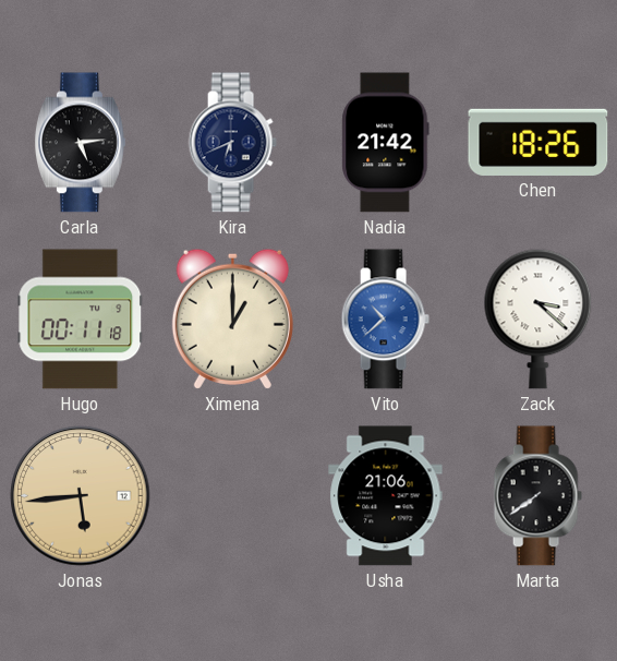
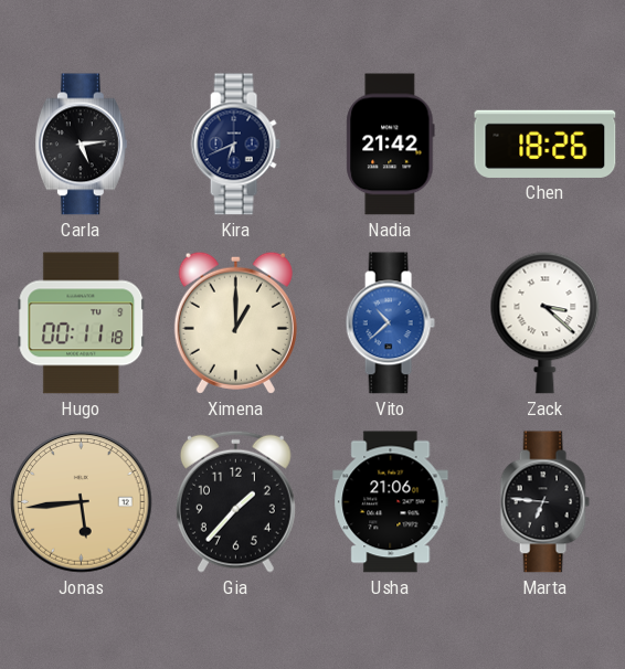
Gia: none -> 1:37 (235, 501)
Marta: 7:39 -> 6:46 (544, 502)
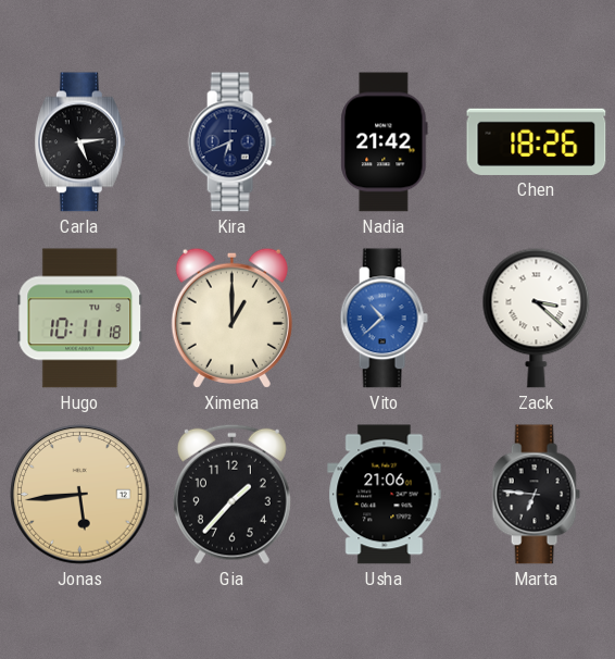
Hugo: 00:11 -> 10:11 (80, 319)
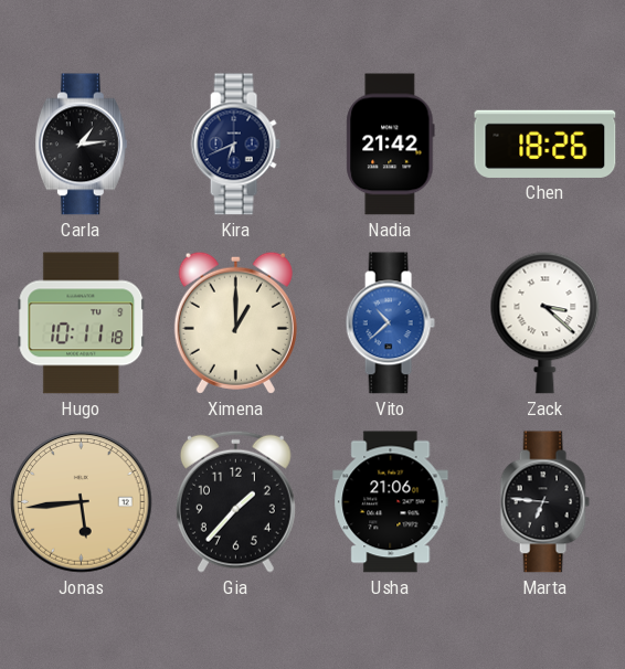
Carla: 5:14 -> 1:14 (81, 145)
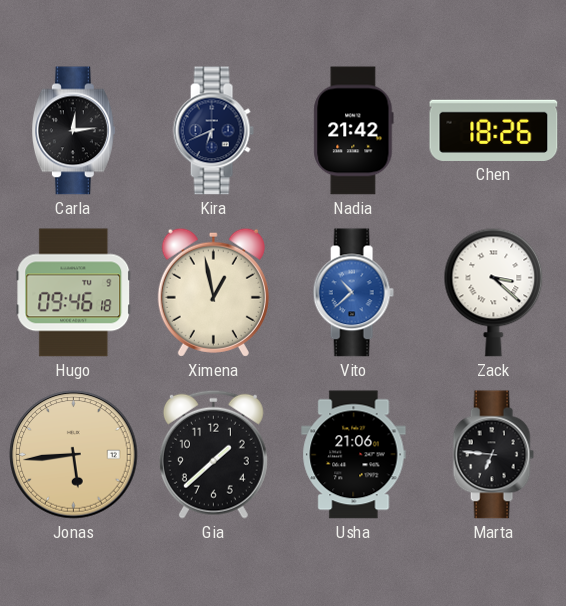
Carla: 1:14 -> 12:14 (73, 131)
Hugo: 10:11 -> 09:46 (74, 293)
Ximena: 1:00 -> 12:58 (213, 292)
Gia: 1:37 -> 1:38 (213, 454)
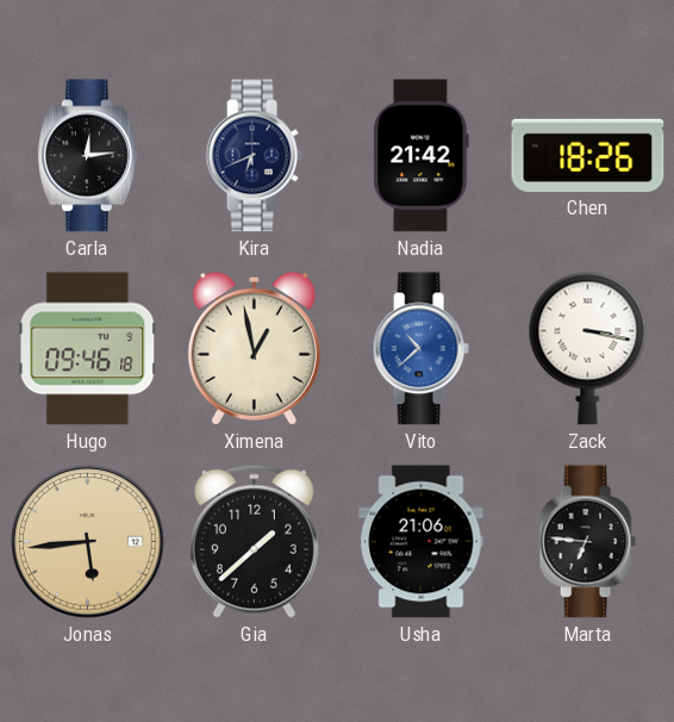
Zack: 3:22 -> 3:17 (588, 348)
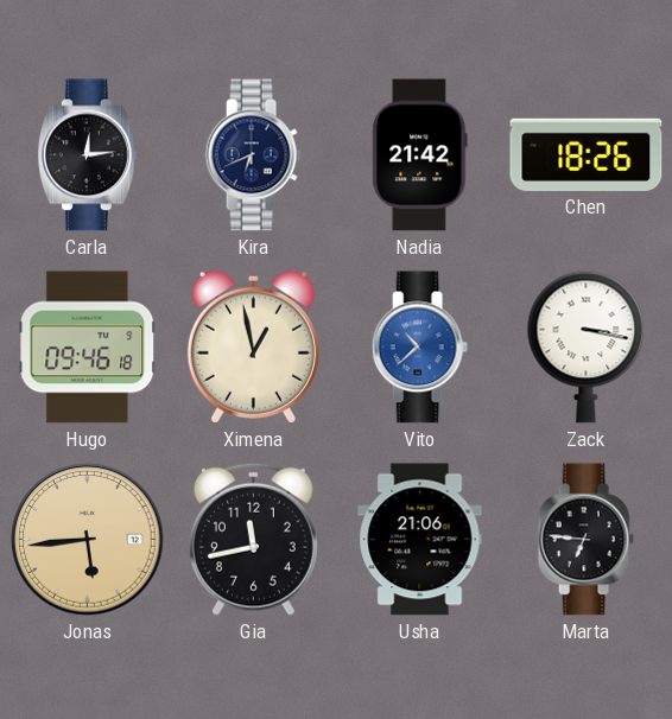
Gia: 1:38 -> 11:43 (253, 539)
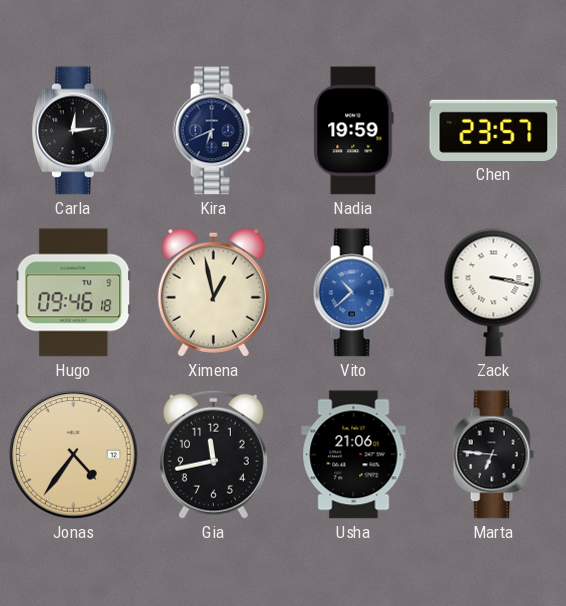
Nadia: 21:42 -> 19:59 (354, 131)
Chen: 18:26 -> 23:57 (494, 130)
Jonas: 5:44 -> 4:36 (74, 455)
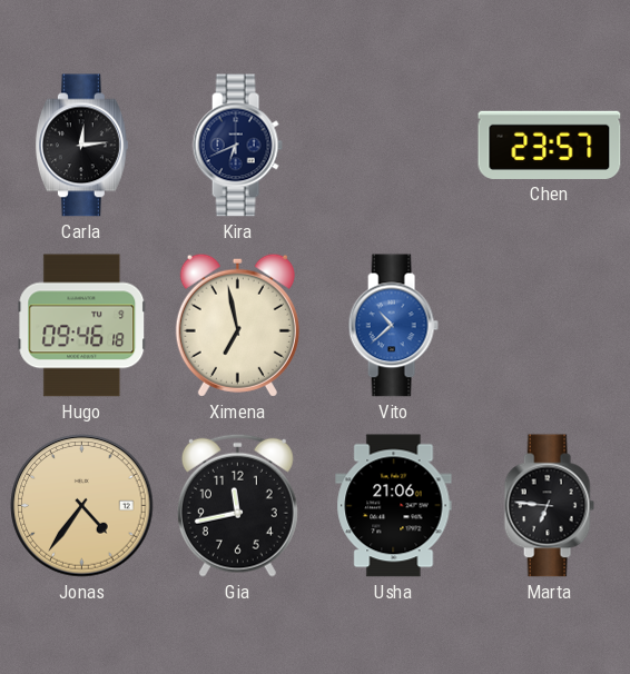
Nadia: 19:59 -> none (354, 131)
Ximena: 12:58 -> 6:58 (237, 325)
Zack: 3:17 -> none (494, 292)
